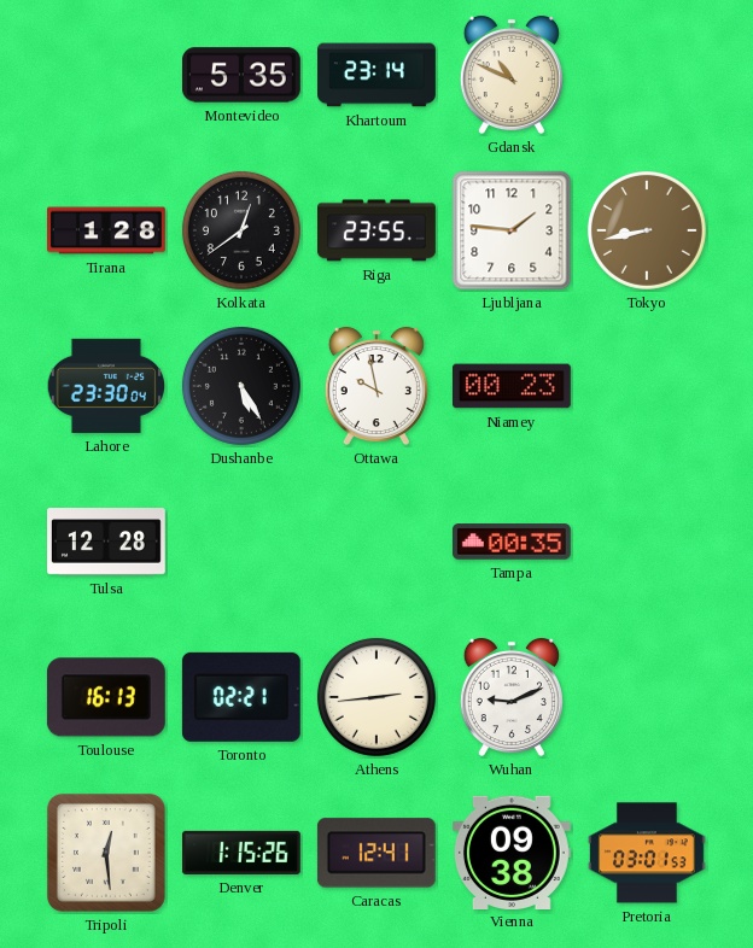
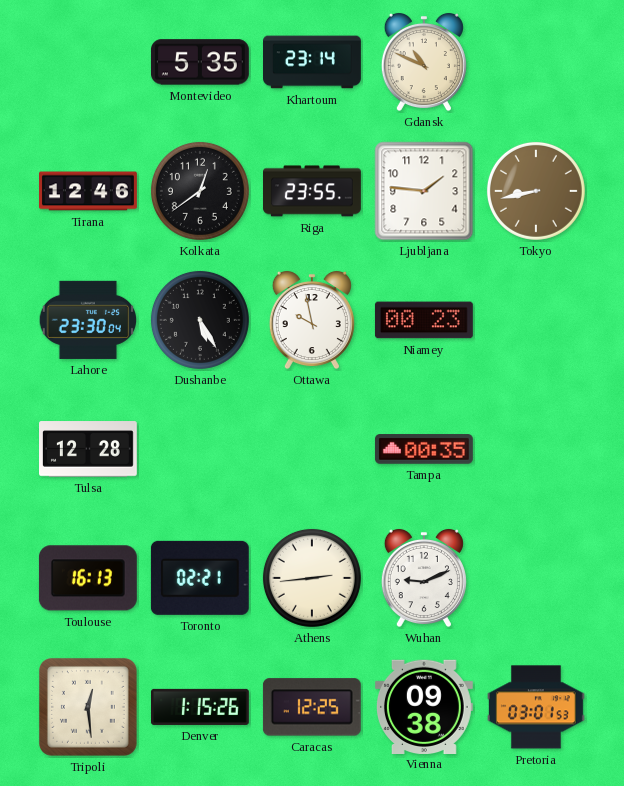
Tirana: 1:28 -> 12:46 (89, 191)
Caracas: 12:41 -> 12:25 (312, 707)
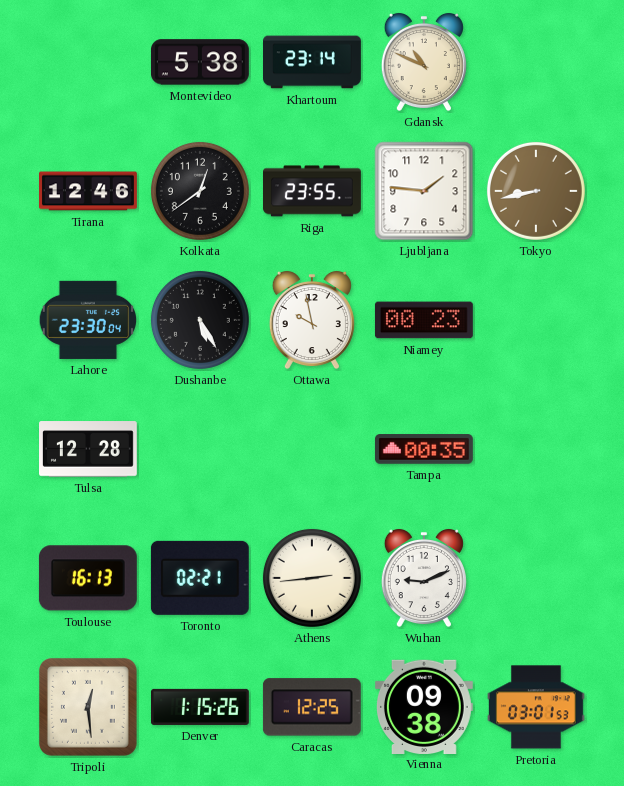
Montevideo: 5:35 -> 5:38 (200, 62)
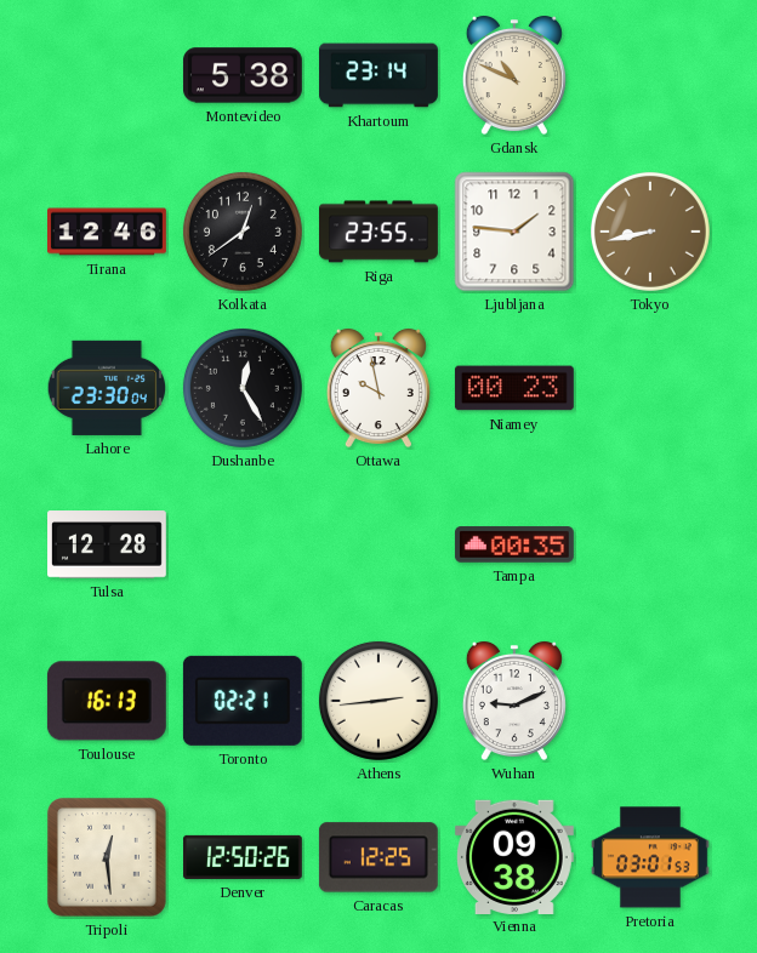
Dushanbe: 5:25 -> 12:25 (243, 388)
Denver: 1:15 -> 12:50 (244, 857)
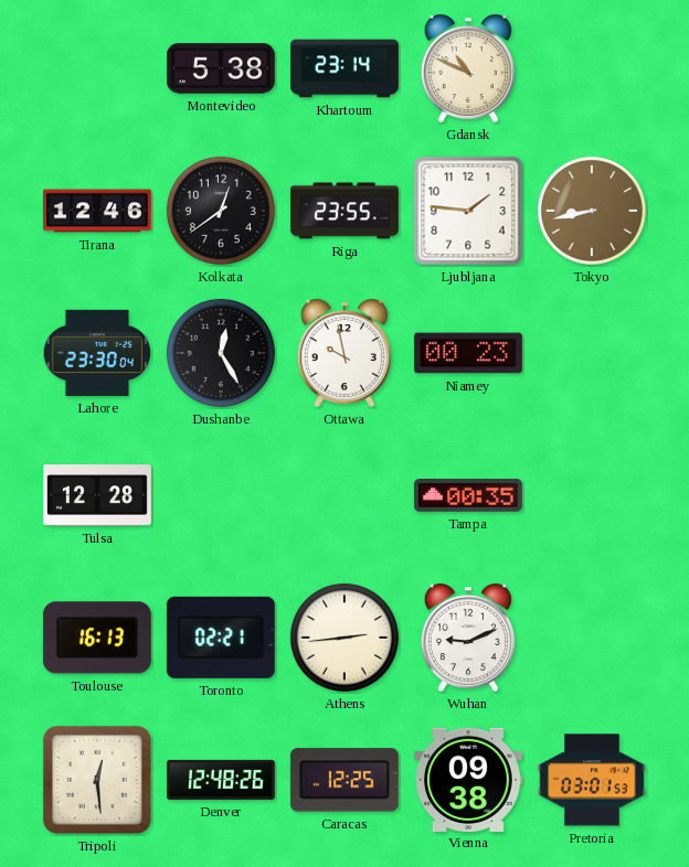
Denver: 12:50 -> 12:48 (222, 780)
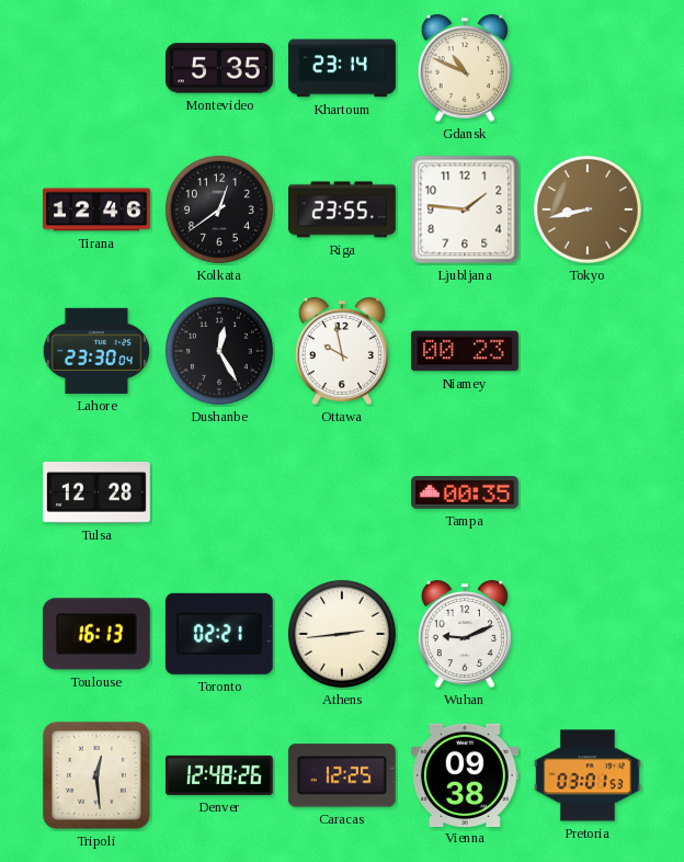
Montevideo: 5:38 -> 5:35 (219, 68)
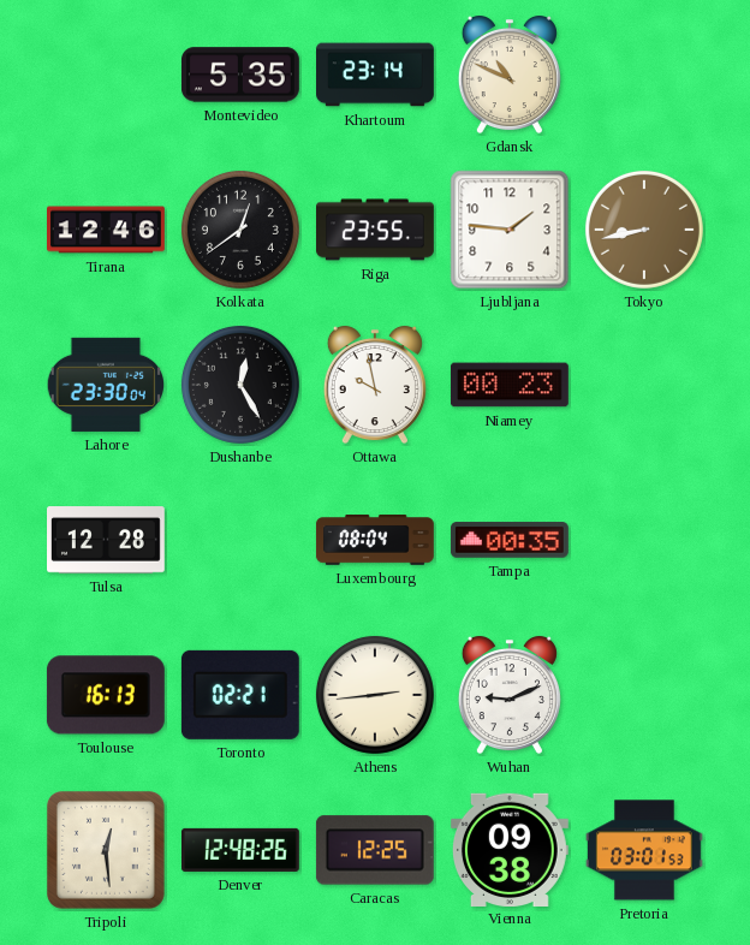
Luxembourg: none -> 08:04 (375, 541)
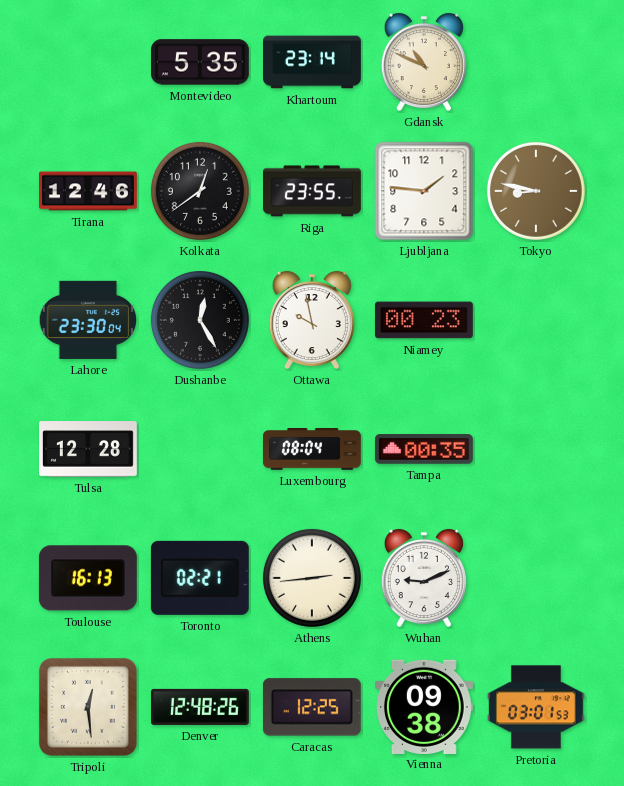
Tokyo: 8:43 -> 8:47 (536, 191)
